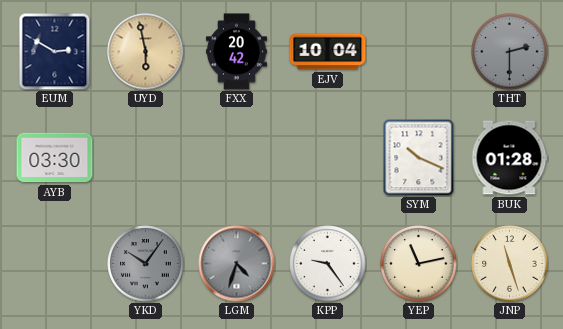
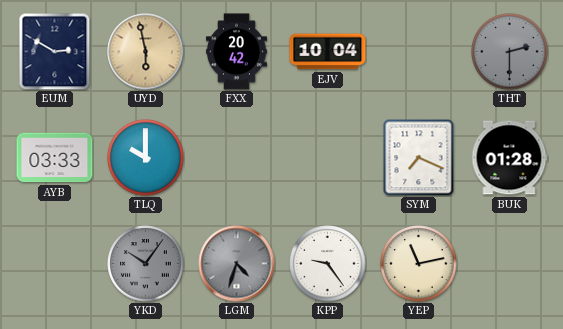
AYB: 03:30 -> 03:33 (55, 158)
TLQ: none -> 10:00 (146, 158)
SYM: 10:19 -> 7:19 (419, 157)
JNP: 11:27 -> none (510, 264)
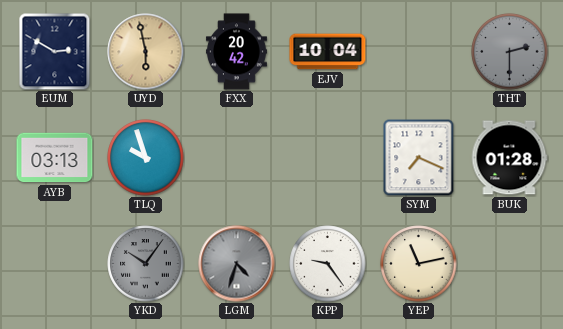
AYB: 03:33 -> 03:13 (55, 158)
TLQ: 10:00 -> 9:57 (146, 158)
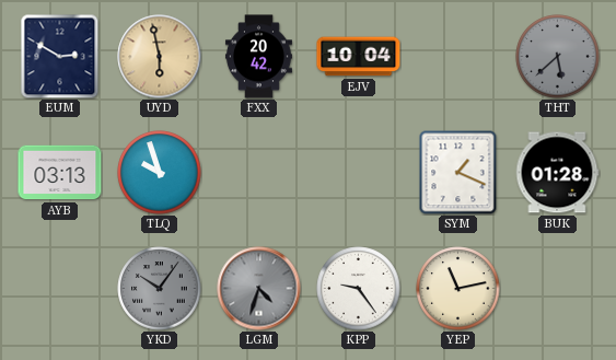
THT: 2:30 -> 5:38 (558, 57)
SYM: 7:19 -> 1:19 (458, 172)
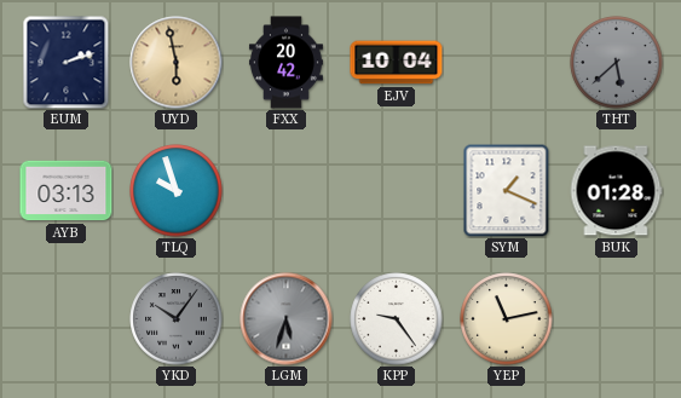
EUM: 2:50 -> 2:12 (67, 62)
LGM: 4:33 -> 5:33 (287, 319)
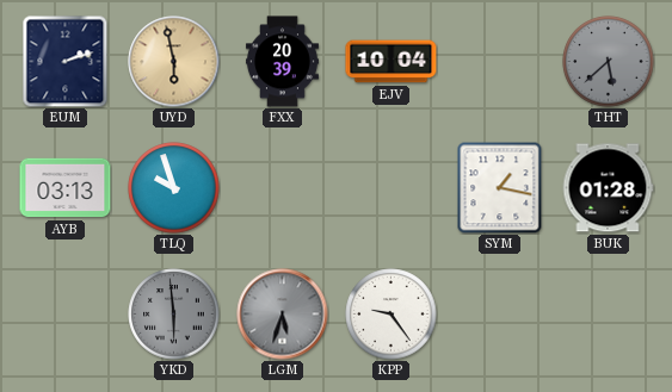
FXX: 20:42 -> 20:39 (282, 62)
SYM: 1:19 -> 1:17 (500, 187)
YKD: 10:06 -> 5:59 (174, 315)
YEP: 11:13 -> none (507, 319)
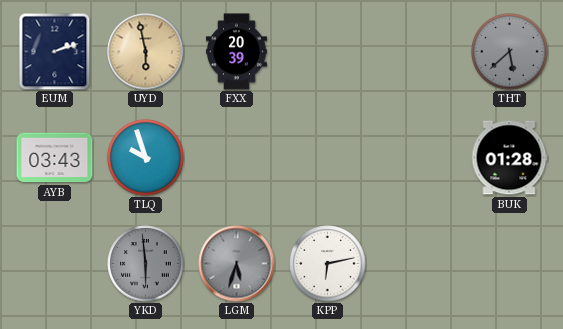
EJV: 10:04 -> none (392, 62)
AYB: 03:13 -> 03:43 (55, 158)
SYM: 1:17 -> none (500, 187)
KPP: 9:24 -> 6:13 (328, 264)
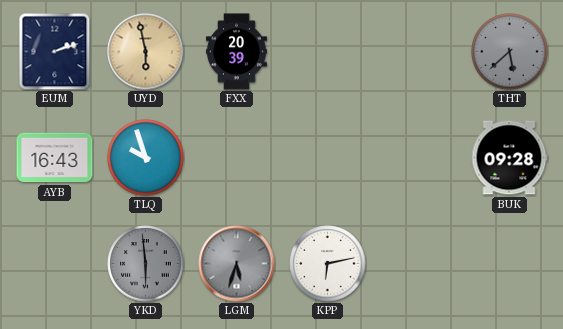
AYB: 03:43 -> 16:43 (55, 158)
BUK: 01:28 -> 09:28 (509, 158)
